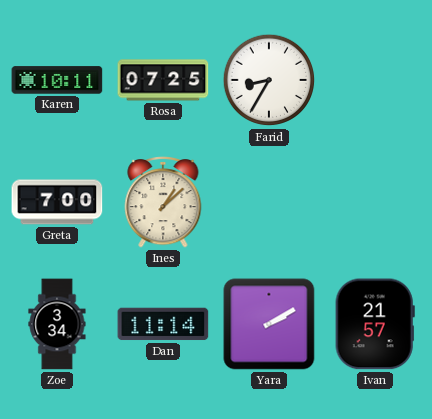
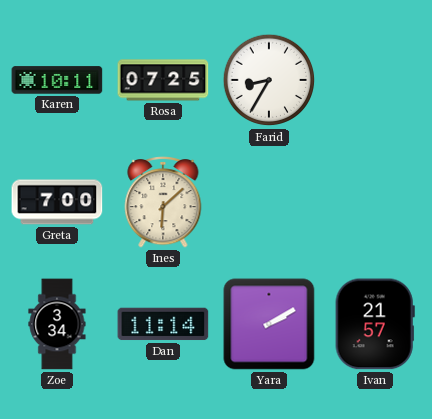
Ines: 1:08 -> 6:08 (163, 202)
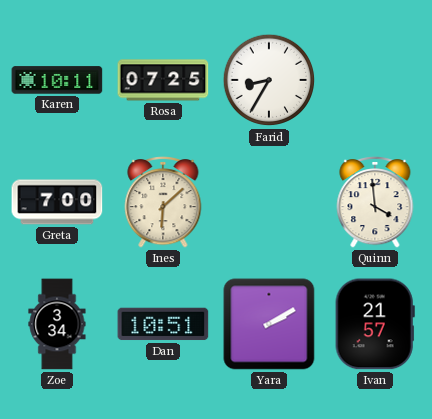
Quinn: none -> 3:59 (375, 202)
Dan: 11:14 -> 10:51 (163, 324)
